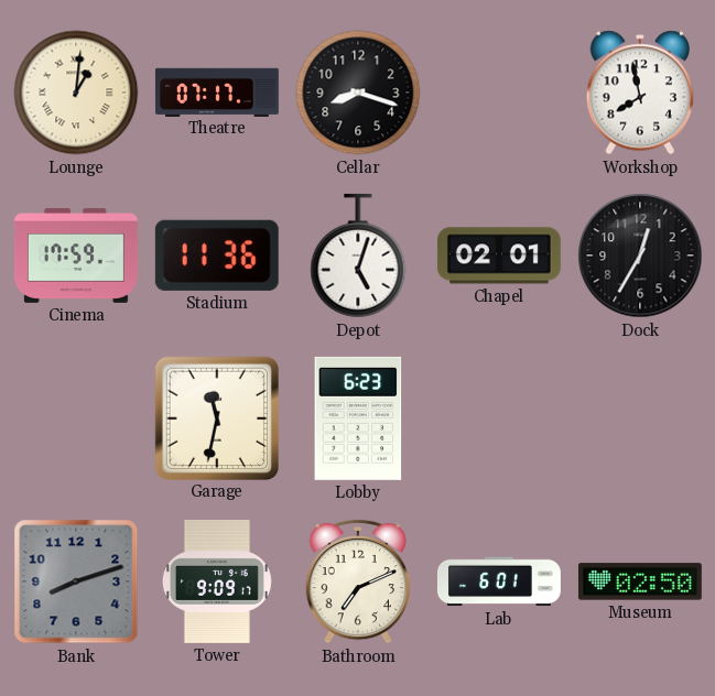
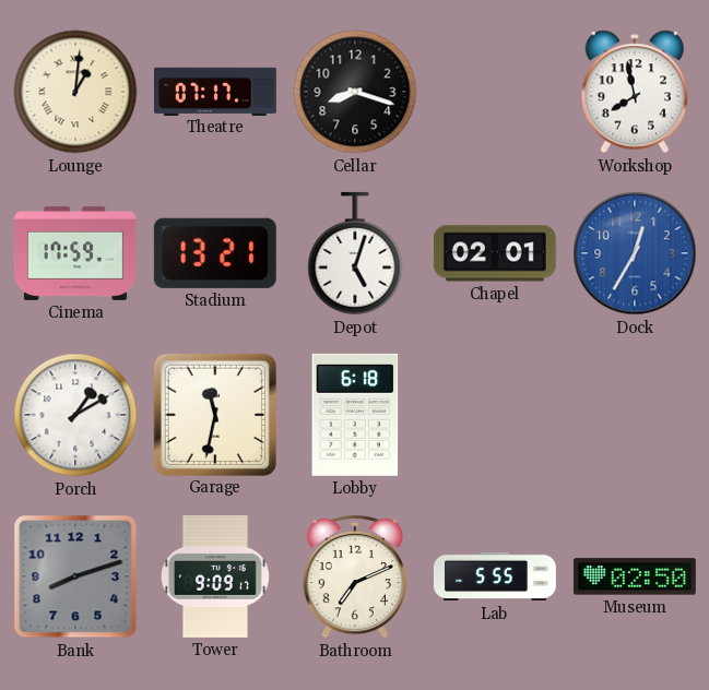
Stadium: 11:36 -> 13:21 (215, 253)
Dock dial: black -> blue (635, 253)
Porch: none -> 1:10 (75, 415)
Lobby: 6:23 -> 6:18 (355, 415)
Lab: 6:01 -> 5:55 (495, 576)
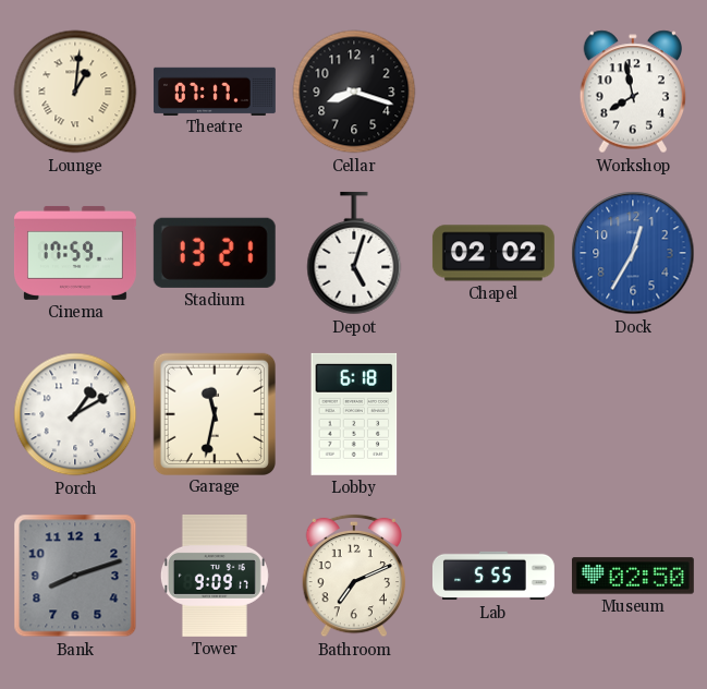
Chapel: 02:01 -> 02:02 (493, 253)
